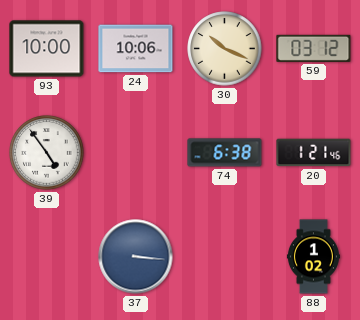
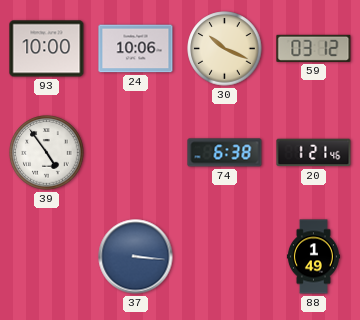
88: 1:02 -> 1:49 (313, 257)
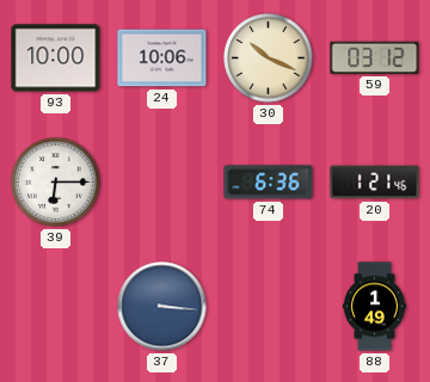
39: 4:54 -> 6:15 (56, 183)
74: 6:38 -> 6:36 (269, 183)
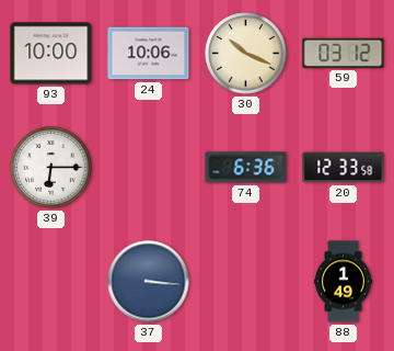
20: 1:21 -> 12:33 (344, 168)
